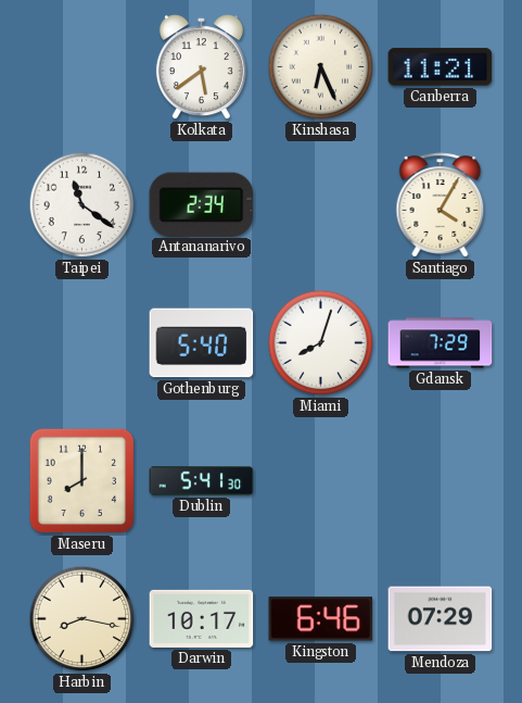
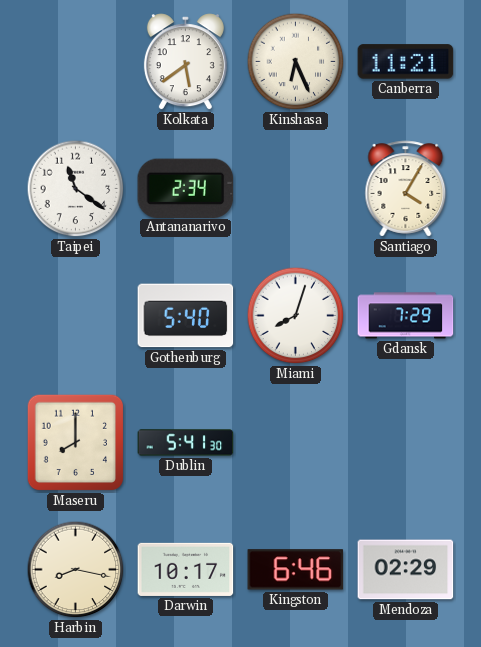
Mendoza: 07:29 -> 02:29 (406, 570)
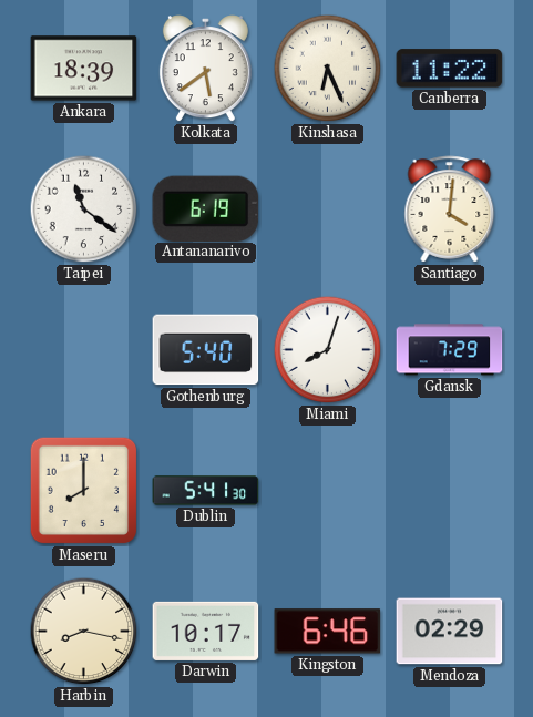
Ankara: none -> 18:39 (84, 69)
Canberra: 11:21 -> 11:22 (450, 69)
Antananarivo: 2:34 -> 6:19 (206, 208)
Santiago: 4:05 -> 4:01 (450, 209)
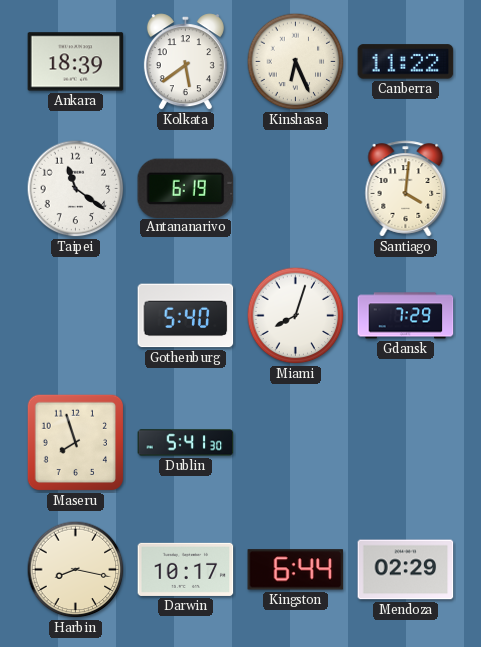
Maseru: 8:00 -> 7:57 (76, 443)
Kingston: 6:46 -> 6:44 (296, 570)
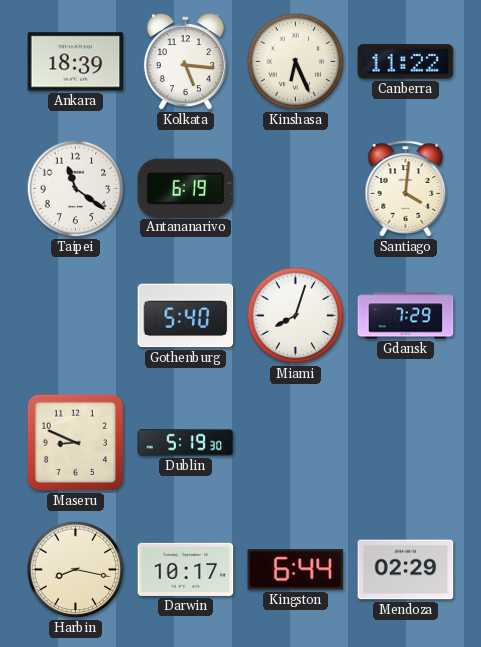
Kolkata: 5:39 -> 5:16 (185, 62)
Maseru: 7:57 -> 8:49 (76, 443)
Dublin: 5:41 -> 5:19 (186, 443)
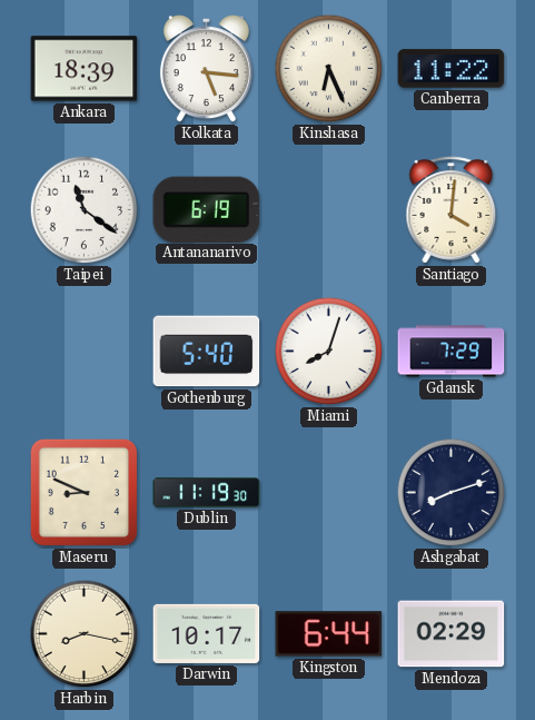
Dublin: 5:19 -> 11:19 (207, 493)
Ashgabat: none -> 8:12 (452, 493)
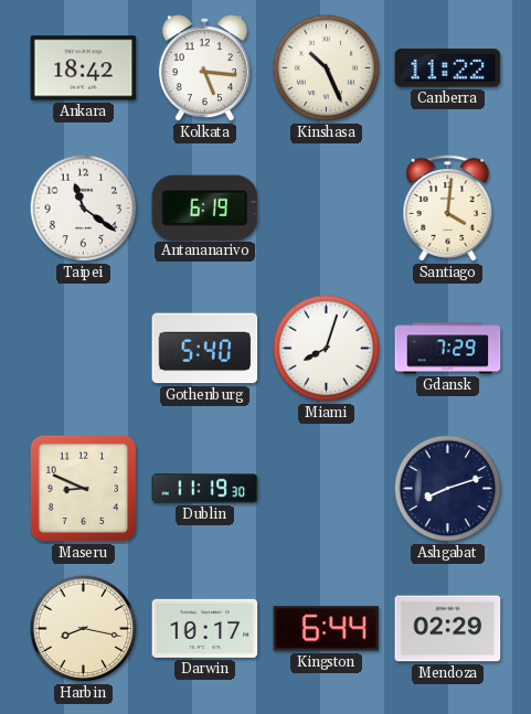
Ankara: 18:39 -> 18:42 (84, 68)
Kinshasa: 6:26 -> 10:26 (327, 68)
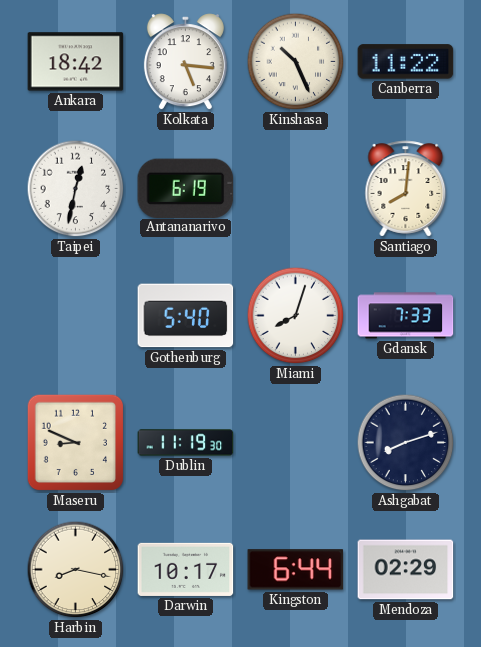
Taipei: 11:21 -> 12:32 (76, 189)
Santiago: 4:01 -> 8:01 (406, 189)
Gdansk: 7:29 -> 7:33 (406, 316)
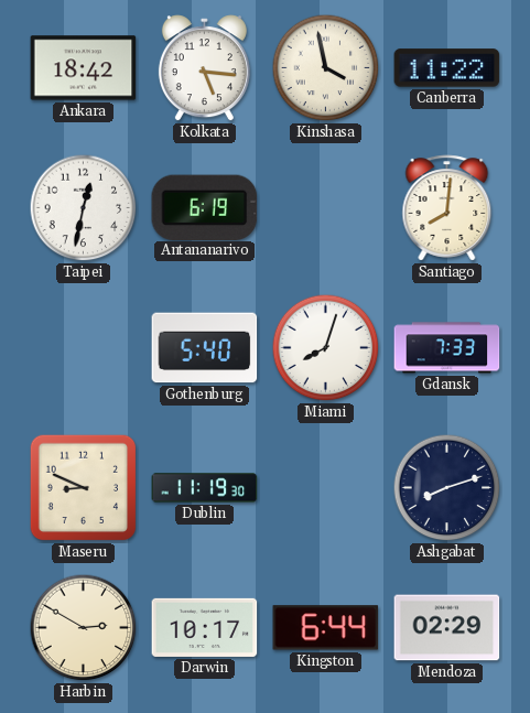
Kinshasa: 10:26 -> 3:58 (326, 68)
Harbin: 8:17 -> 2:50 (84, 628)
